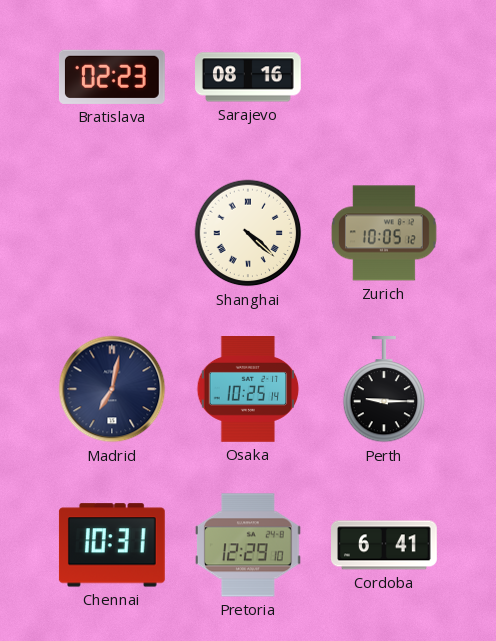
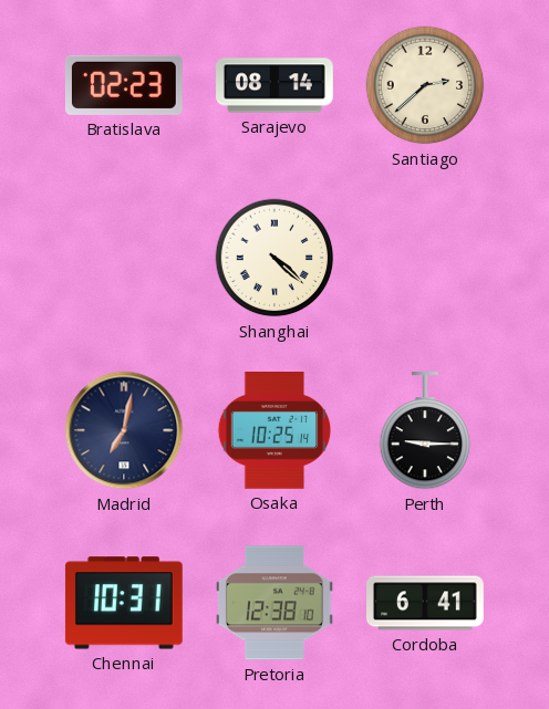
Sarajevo: 08:16 -> 08:14 (276, 85)
Santiago: none -> 2:38 (425, 85)
Zurich: 10:05 -> none (384, 233)
Pretoria: 12:29 -> 12:38 (274, 603)
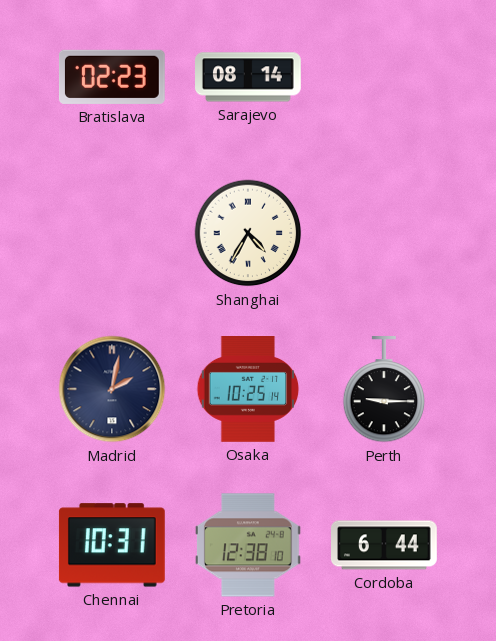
Santiago: 2:38 -> none (425, 85)
Shanghai: 4:22 -> 4:35 (248, 233)
Madrid: 7:02 -> 2:02 (112, 389)
Cordoba: 6:41 -> 6:44 (385, 545)
